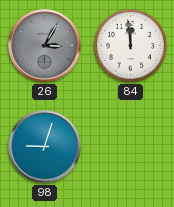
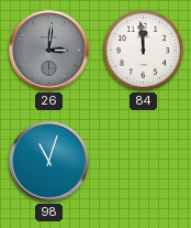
26: 3:05 -> 3:01 (49, 51)
98: 9:03 -> 11:03 (49, 162)
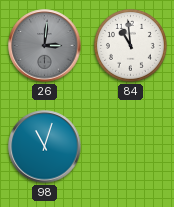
84: 11:59 -> 10:59 (130, 45)
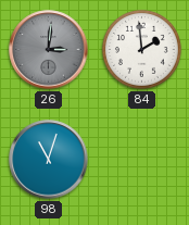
84: 10:59 -> 1:59 (141, 49)
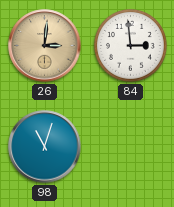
26 dial: grey -> champagne (45, 46)
84: 1:59 -> 2:59 (130, 45)
